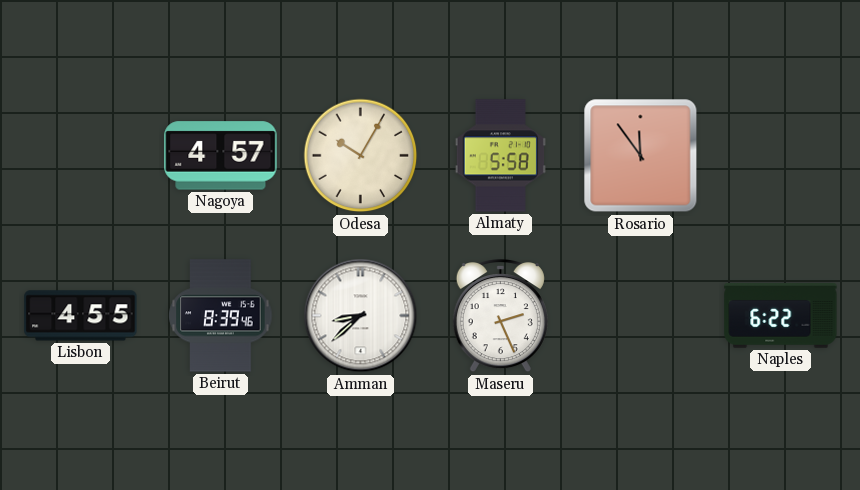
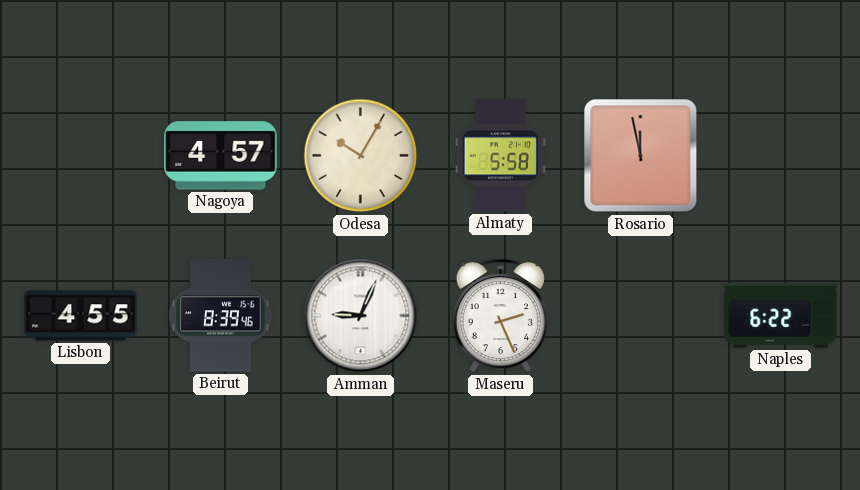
Rosario: 11:54 -> 11:58 (641, 156)
Amman: 8:38 -> 9:04 (361, 316)
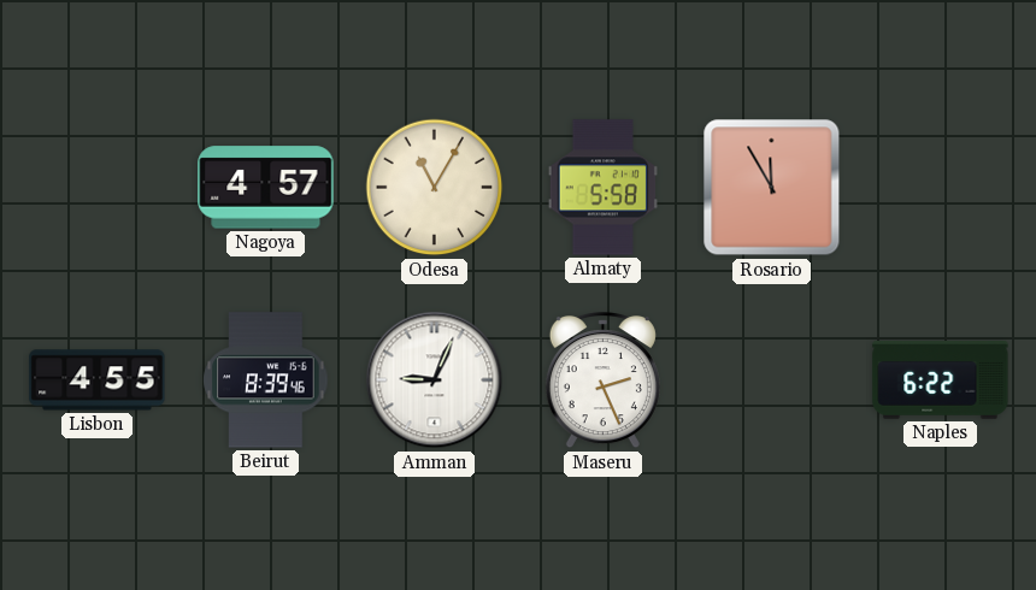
Odesa: 10:05 -> 11:05 (435, 188)
Rosario: 11:58 -> 11:55 (772, 188)
